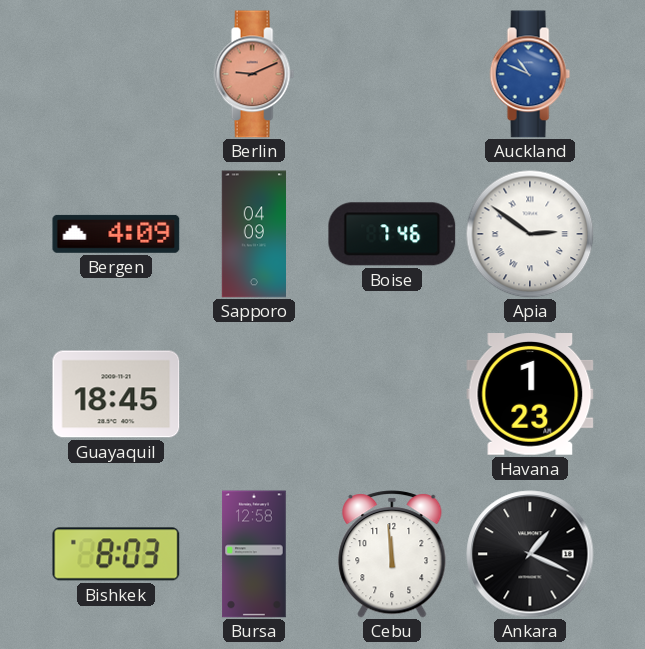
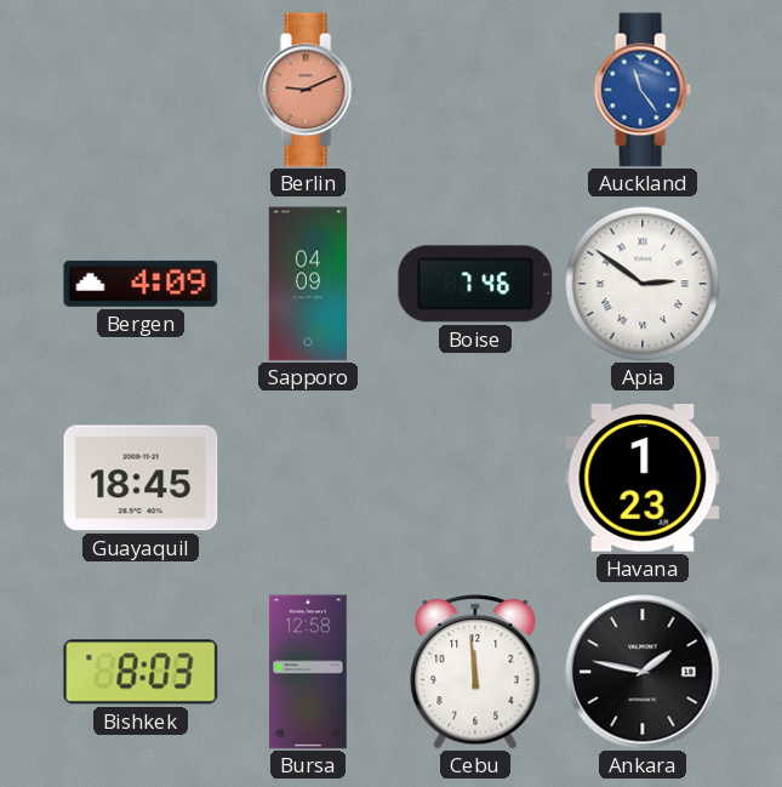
Auckland: 10:49 -> 11:24 (643, 90)
Ankara: 1:19 -> 1:47 (643, 672)
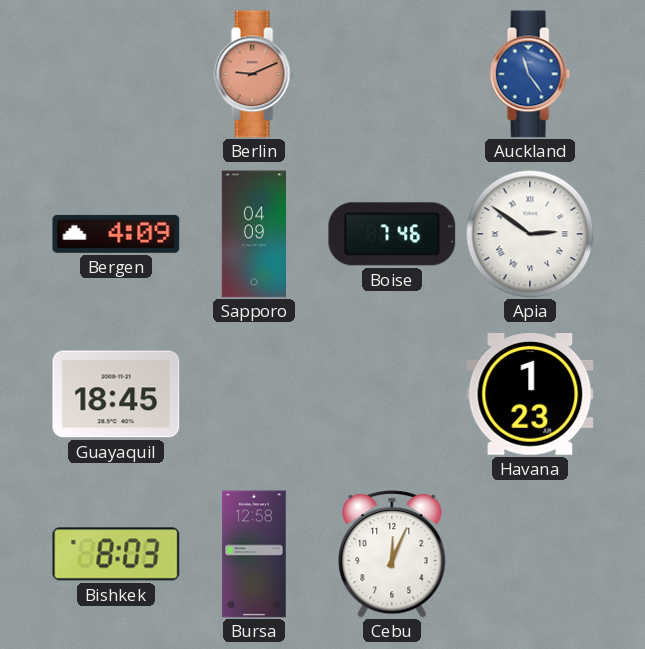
Cebu: 11:59 -> 12:04 (392, 554)
Ankara: 1:47 -> none (643, 672)
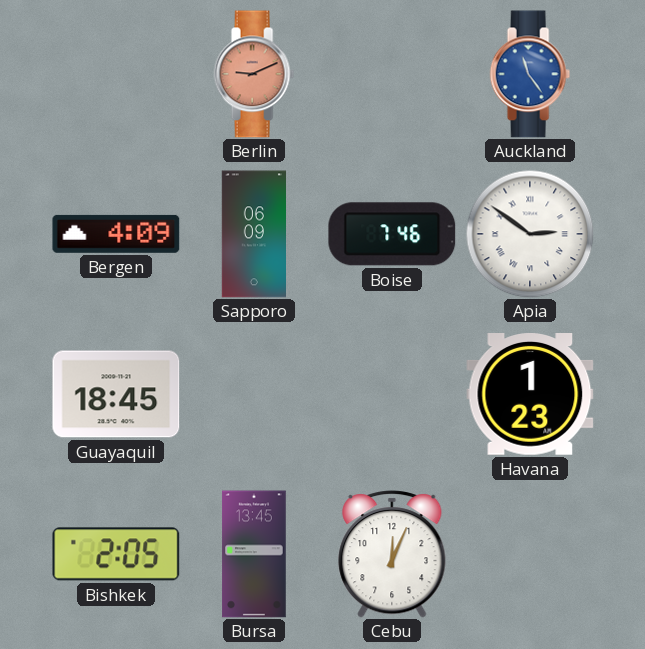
Sapporo: 04:09 -> 06:09 (253, 234)
Bishkek: 8:03 -> 2:05 (116, 554)
Bursa: 12:58 -> 13:45 (254, 554)
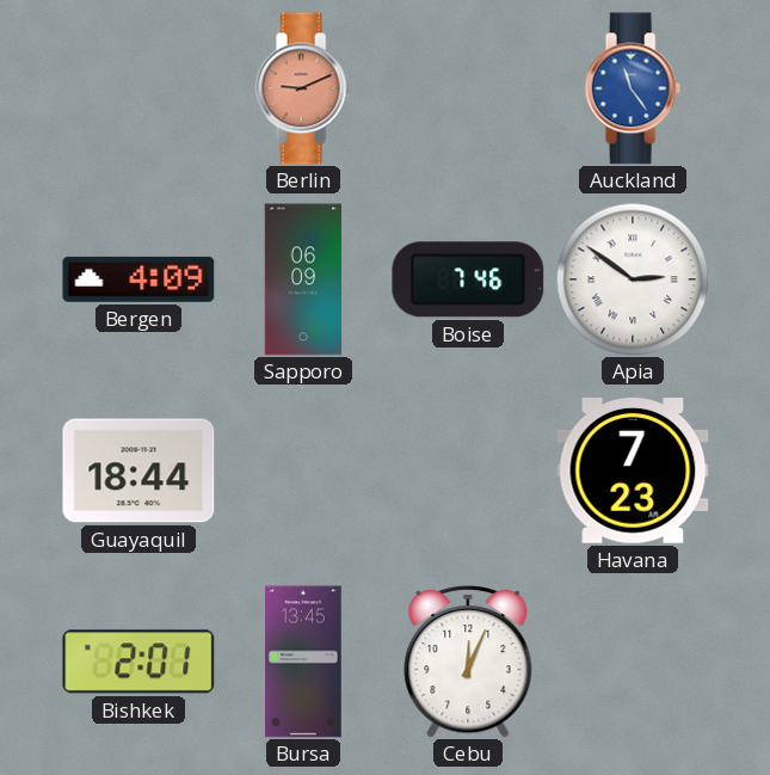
Guayaquil: 18:45 -> 18:44 (138, 470)
Havana: 1:23 -> 7:23 (633, 472)
Bishkek: 2:05 -> 2:01 (138, 662)
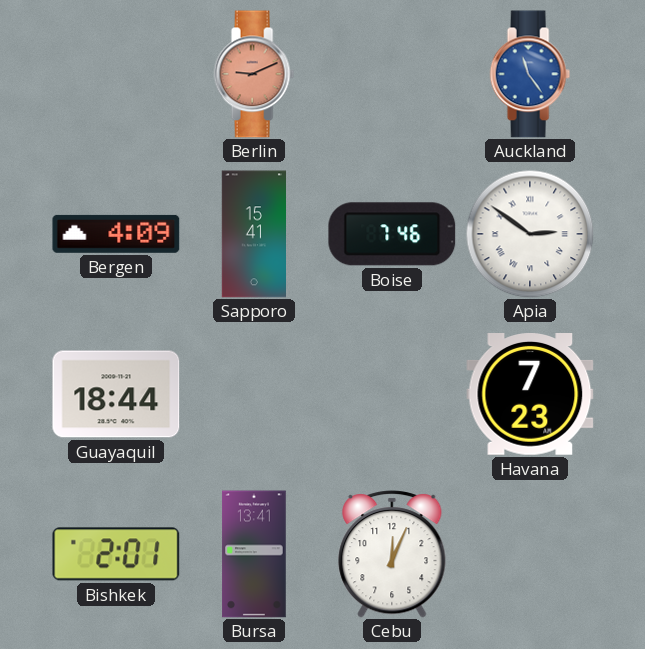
Sapporo: 06:09 -> 15:41 (253, 234)
Bursa: 13:45 -> 13:41 (254, 554)
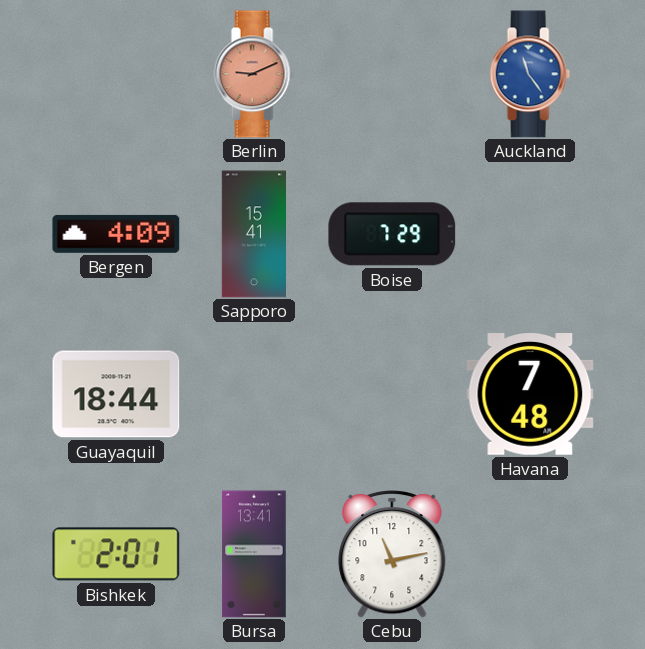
Boise: 7:46 -> 7:29 (392, 234)
Apia: 2:51 -> none (530, 234)
Havana: 7:23 -> 7:48 (530, 395)
Cebu: 12:04 -> 11:13 (392, 554)
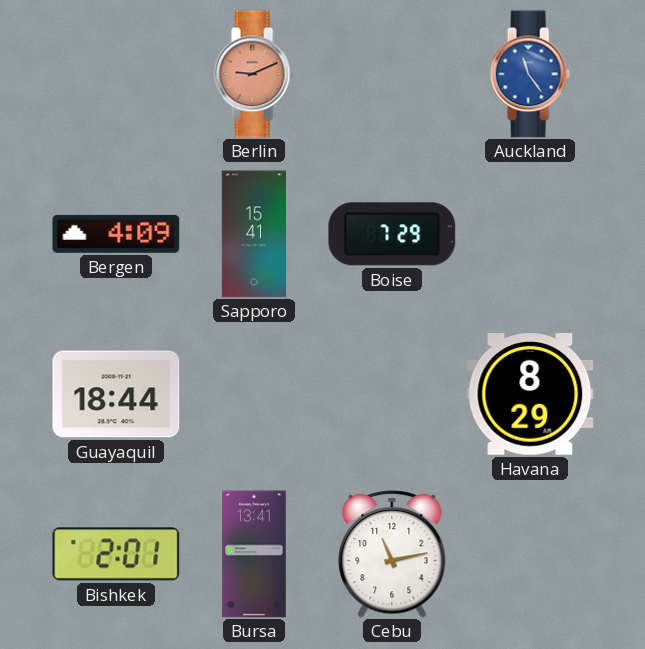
Havana: 7:48 -> 8:29 (530, 395)
